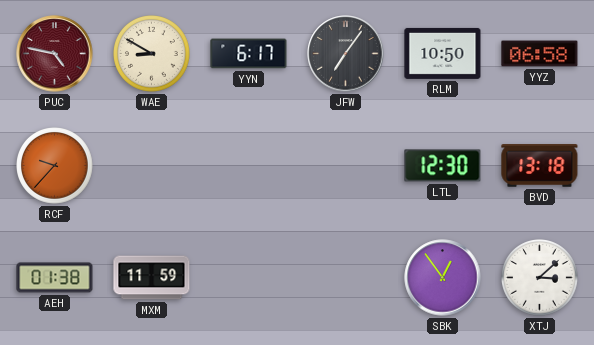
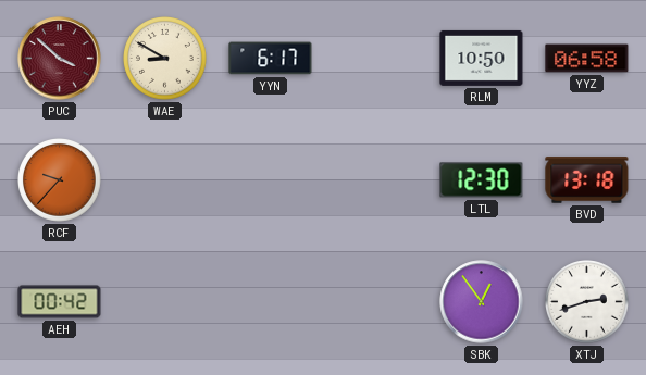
PUC: 4:47 -> 3:52 (60, 59)
JFW: 7:06 -> none (346, 54)
AEH: 01:38 -> 00:42 (60, 302)
MXM: 11:59 -> none (152, 278)
XTJ: 3:08 -> 2:42 (587, 302)
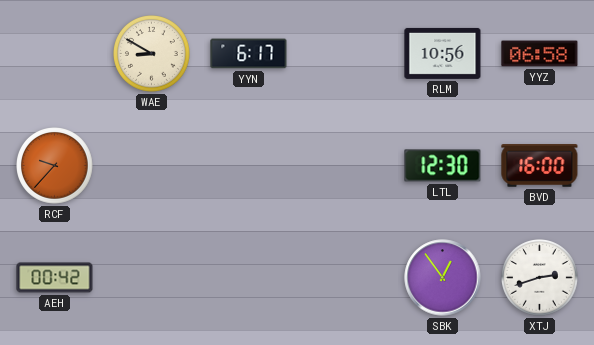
PUC: 3:52 -> none (60, 59)
RLM: 10:50 -> 10:56 (443, 53)
BVD: 13:18 -> 16:00 (540, 166)
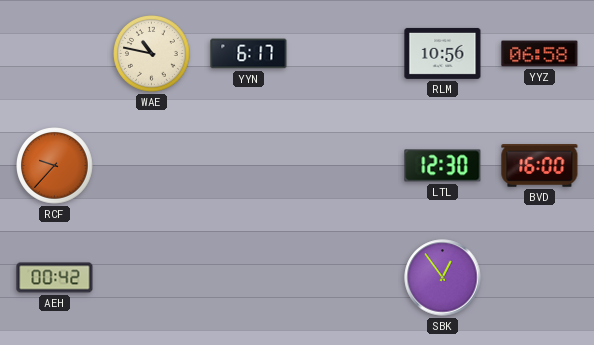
WAE: 8:50 -> 10:47 (152, 54)
XTJ: 2:42 -> none (540, 278)
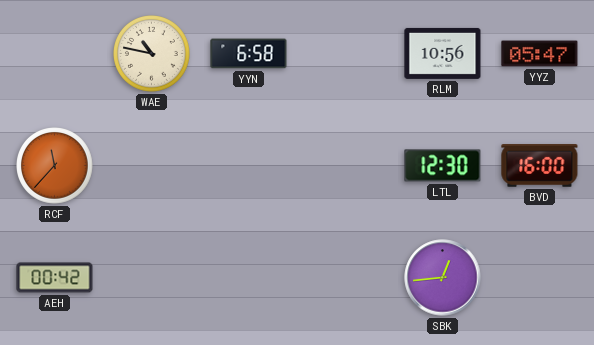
YYN: 6:17 -> 6:58 (249, 54)
YYZ: 06:58 -> 05:47 (540, 54)
RCF: 9:37 -> 11:37 (55, 166)
SBK: 12:54 -> 12:44 (443, 278)
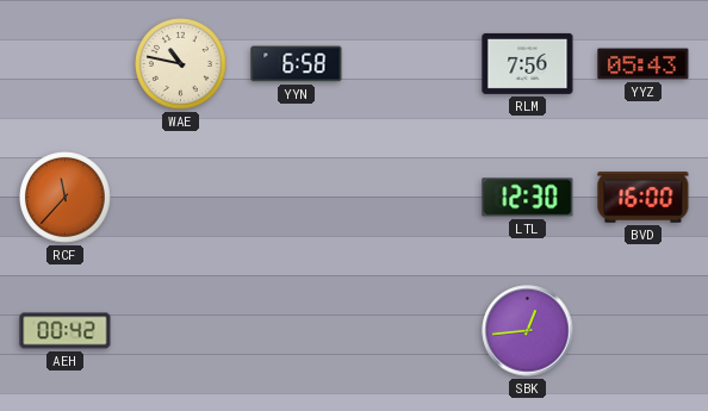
RLM: 10:56 -> 7:56 (528, 63)
YYZ: 05:47 -> 05:43 (644, 64)
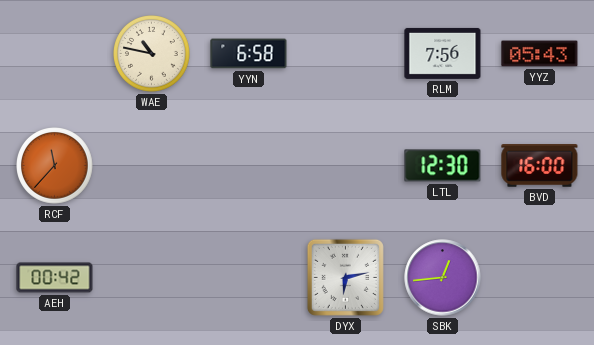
DYX: none -> 6:13 (345, 277)
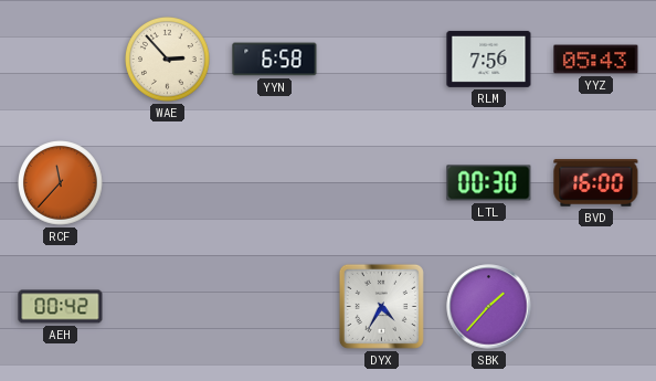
WAE: 10:47 -> 2:53 (168, 60)
LTL: 12:30 -> 00:30 (489, 183)
DYX: 6:13 -> 4:35 (381, 306)
SBK: 12:44 -> 1:37 (489, 307)
